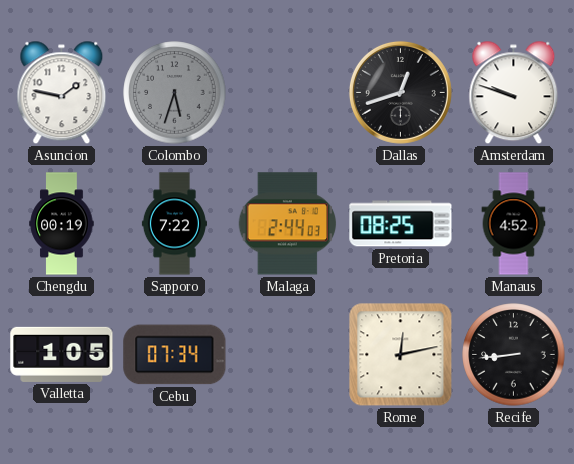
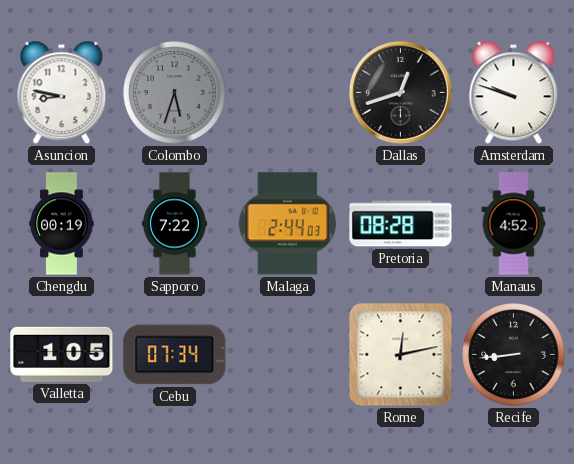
Asuncion: 1:47 -> 8:47 (62, 93)
Pretoria: 08:25 -> 08:28 (401, 224)
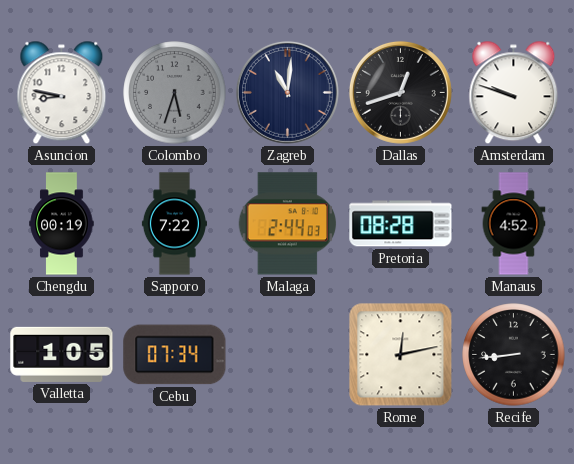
Zagreb: none -> 11:01 (287, 92)
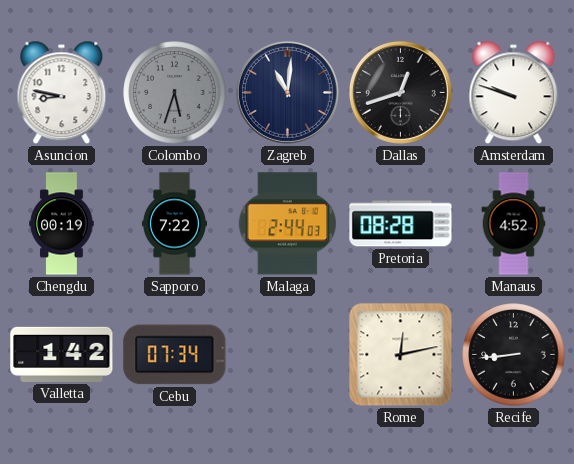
Valletta: 1:05 -> 1:42 (62, 354)
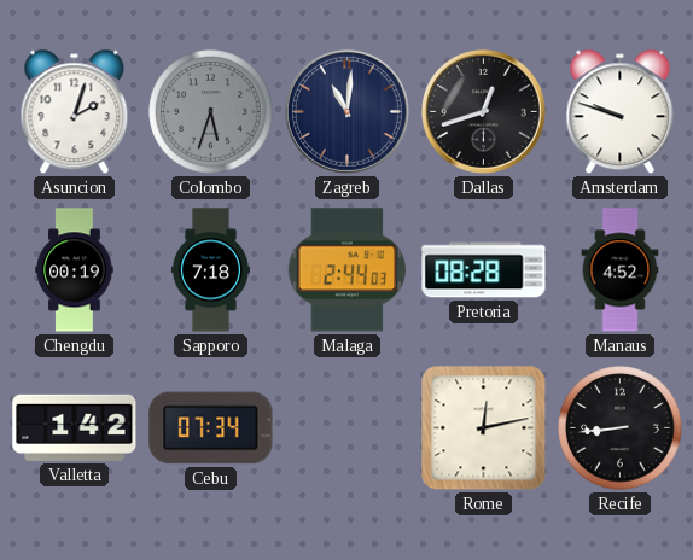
Asuncion: 8:47 -> 2:03 (75, 112)
Sapporo: 7:22 -> 7:18 (210, 270)
